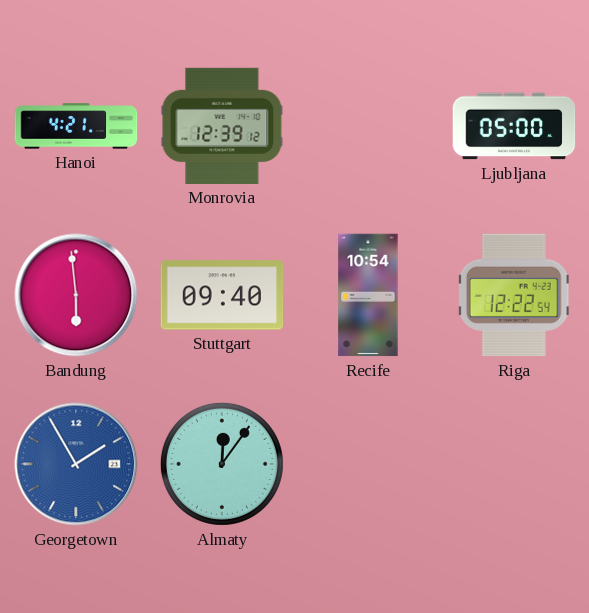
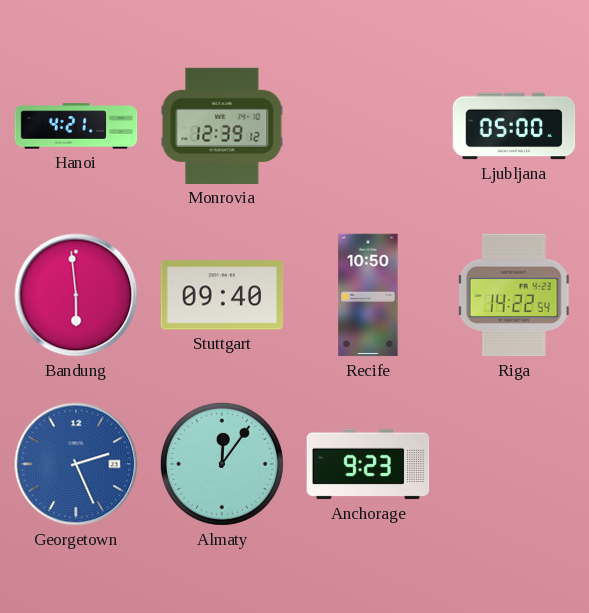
Recife: 10:54 -> 10:50 (368, 295)
Riga: 12:22 -> 14:22 (514, 295)
Georgetown: 1:55 -> 2:26 (76, 464)
Anchorage: none -> 9:23 (368, 464)
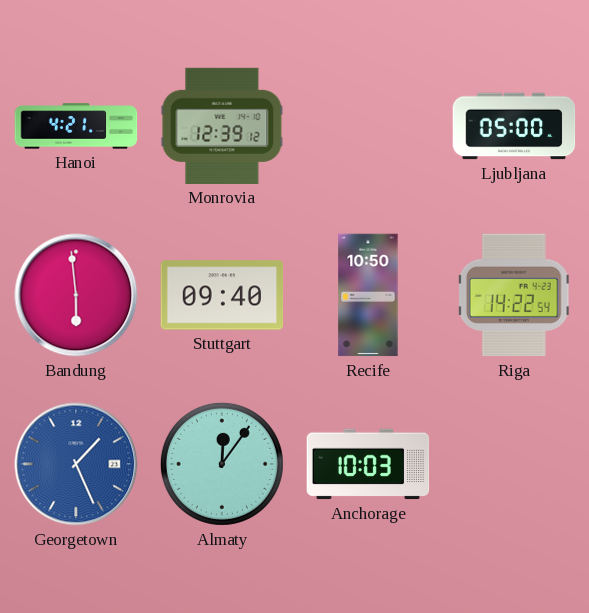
Georgetown: 2:26 -> 1:26 (76, 464)
Anchorage: 9:23 -> 10:03 (368, 464)
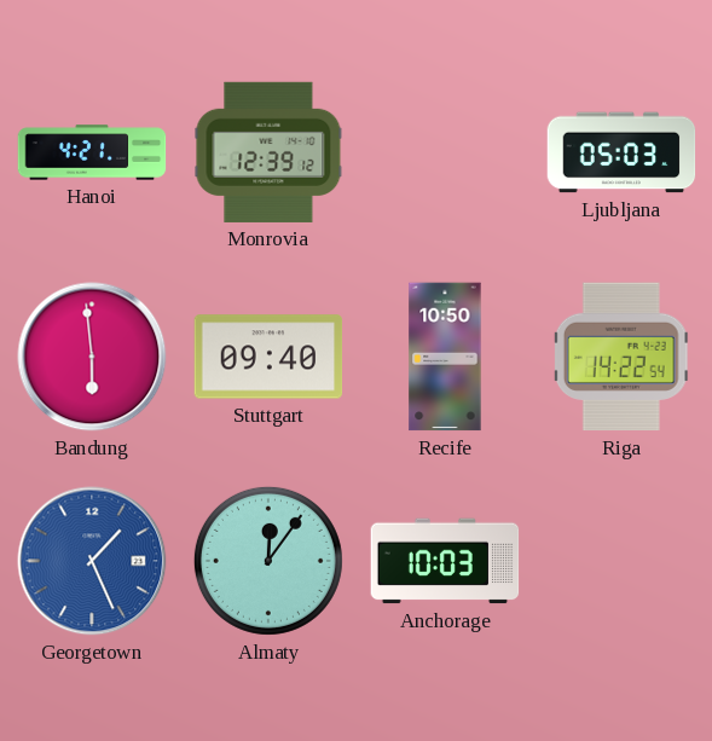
Ljubljana: 05:00 -> 05:03 (621, 152)
